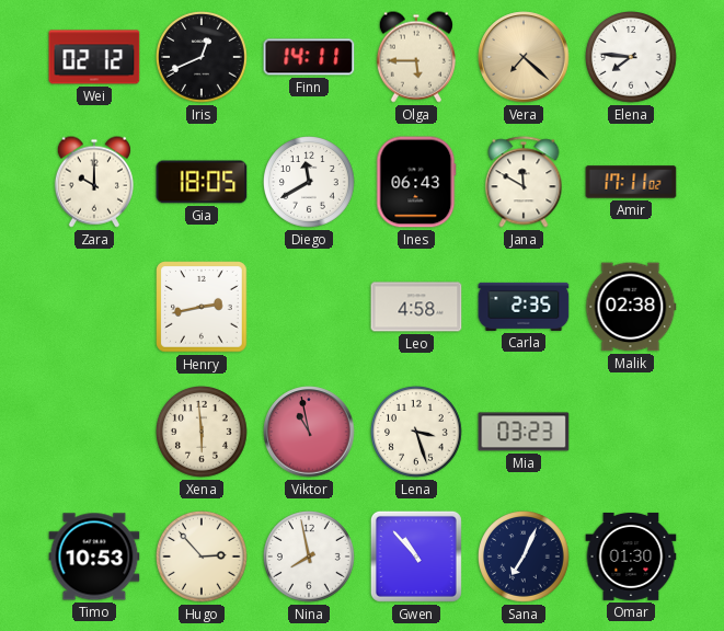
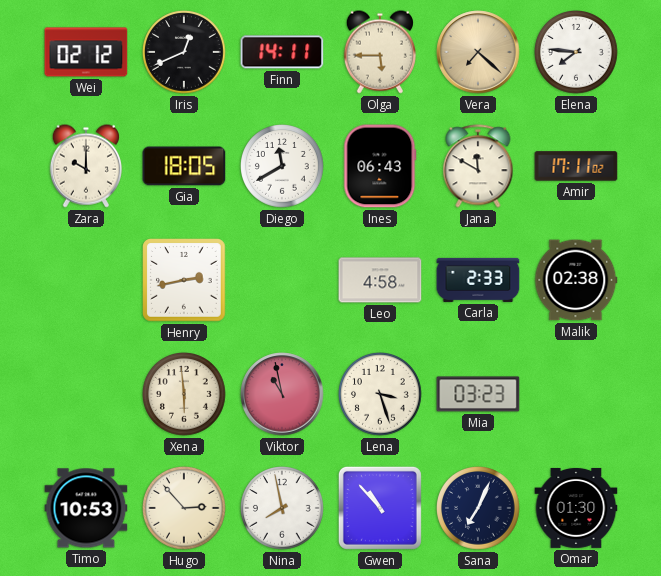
Carla: 2:35 -> 2:33 (478, 280)
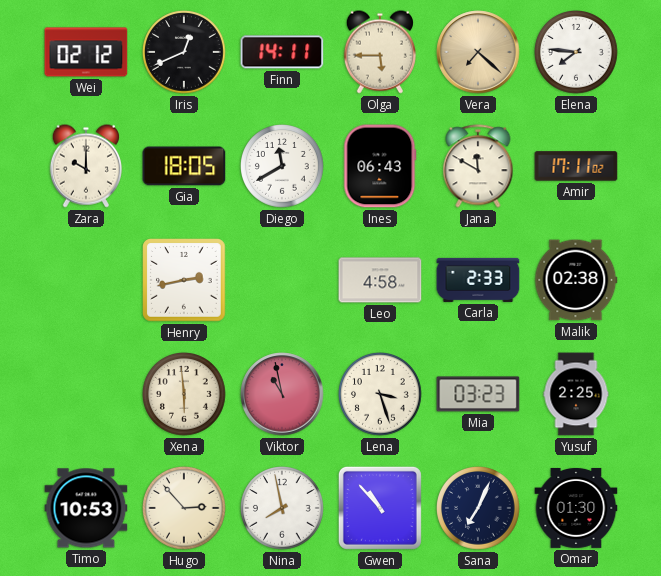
Yusuf: none -> 2:25 (576, 394)
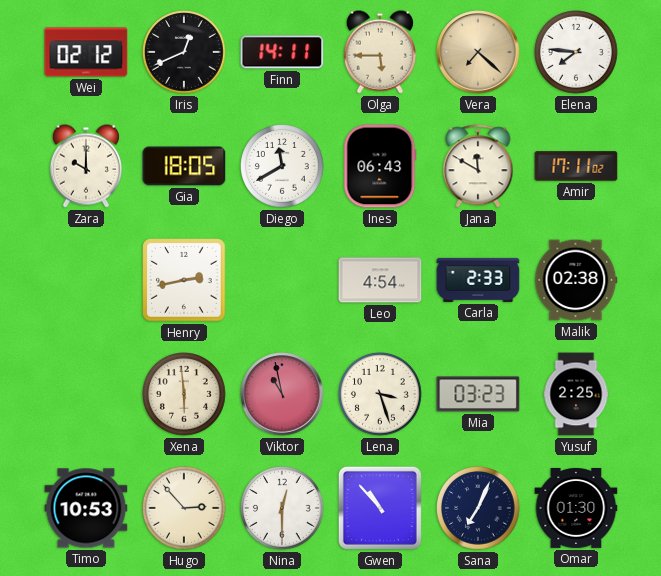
Leo: 4:58 -> 4:54 (380, 280)
Nina: 7:58 -> 12:30 (283, 509)
